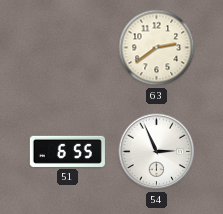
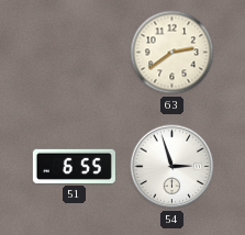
54: 2:56 -> 2:57 (172, 167)
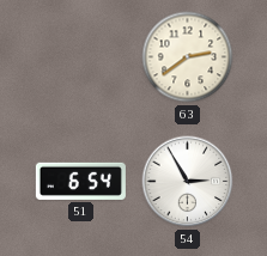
51: 6:55 -> 6:54 (80, 181)
54: 2:57 -> 2:55 (188, 182)
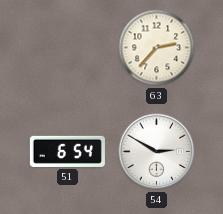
63: 2:39 -> 2:37 (157, 48)
54: 2:55 -> 2:50 (157, 152)
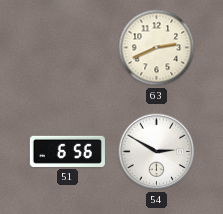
63: 2:37 -> 2:41 (157, 48)
51: 6:54 -> 6:56 (67, 151)
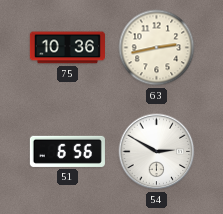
75: none -> 10:36 (67, 48)
63: 2:41 -> 2:43 (157, 48)
